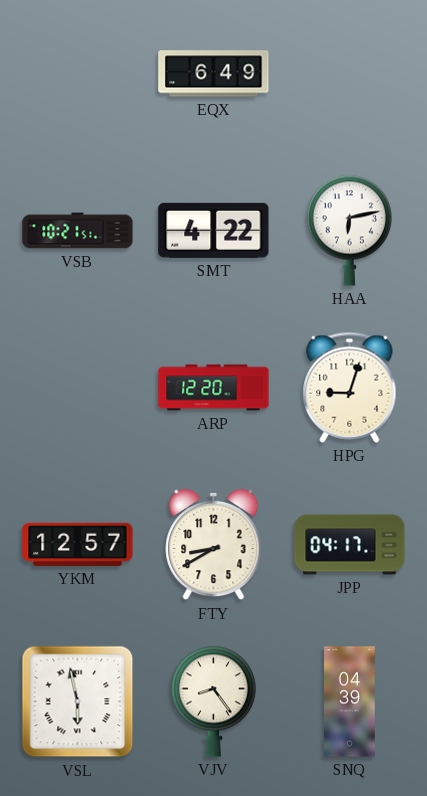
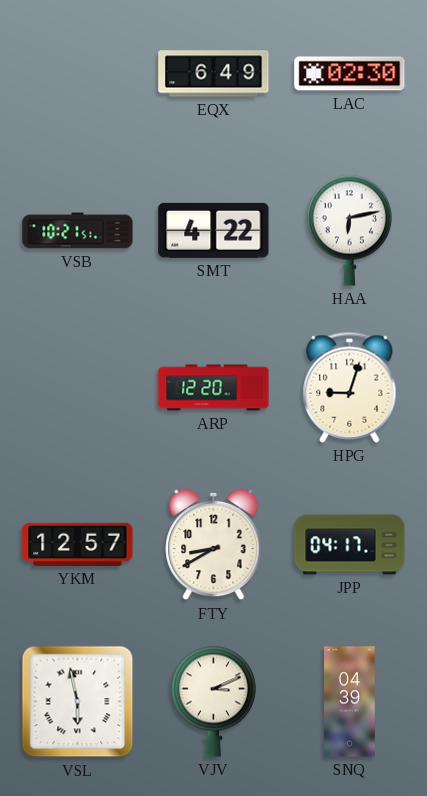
LAC: none -> 02:30 (350, 74)
VJV: 8:24 -> 3:11 (213, 701)
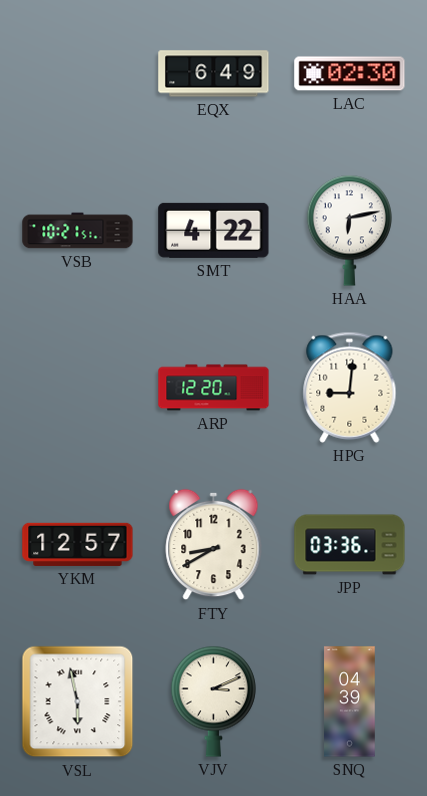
HPG: 9:03 -> 9:01 (350, 387)
JPP: 04:17 -> 03:36 (350, 545)
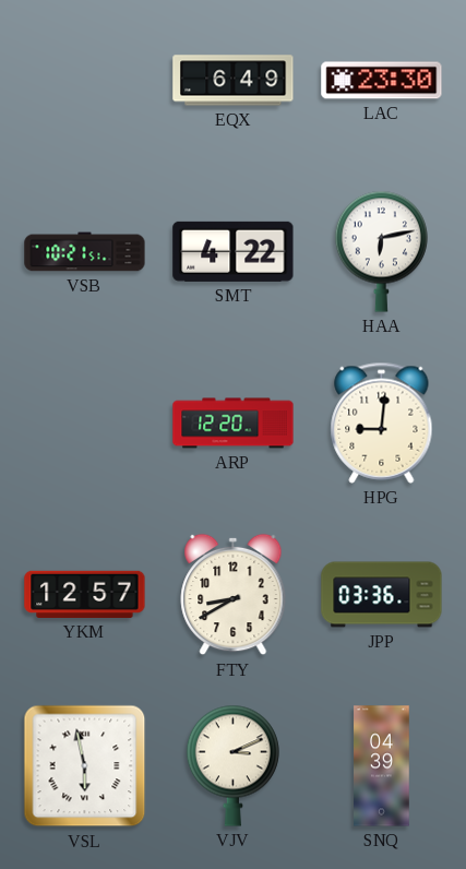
LAC: 02:30 -> 23:30 (382, 81)
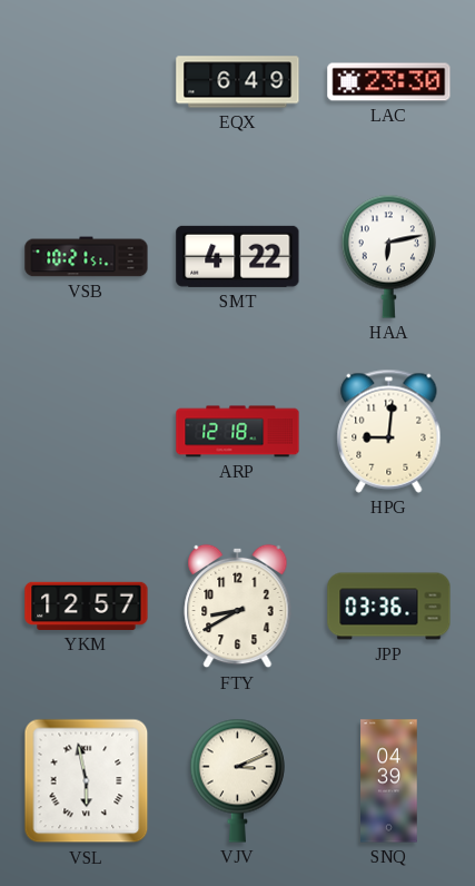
ARP: 12:20 -> 12:18 (238, 432)
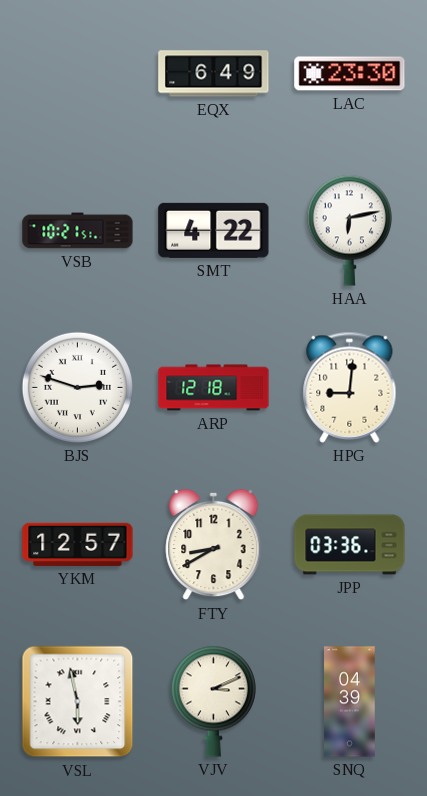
BJS: none -> 2:48 (77, 387)
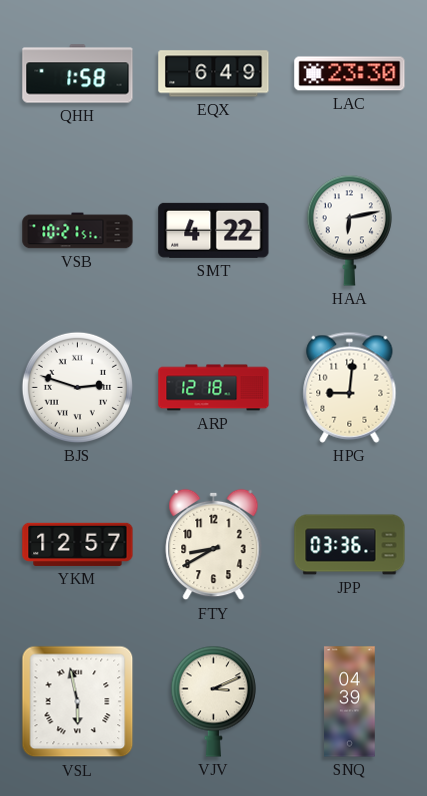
QHH: none -> 1:58 (78, 74)
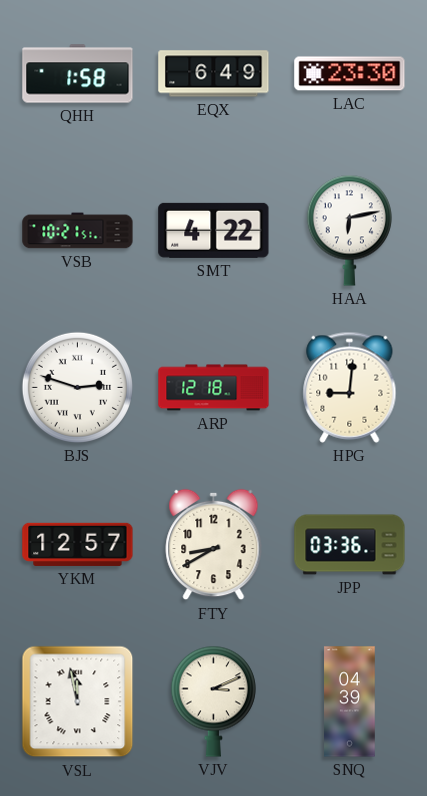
VSL: 5:58 -> 11:58 (78, 702)
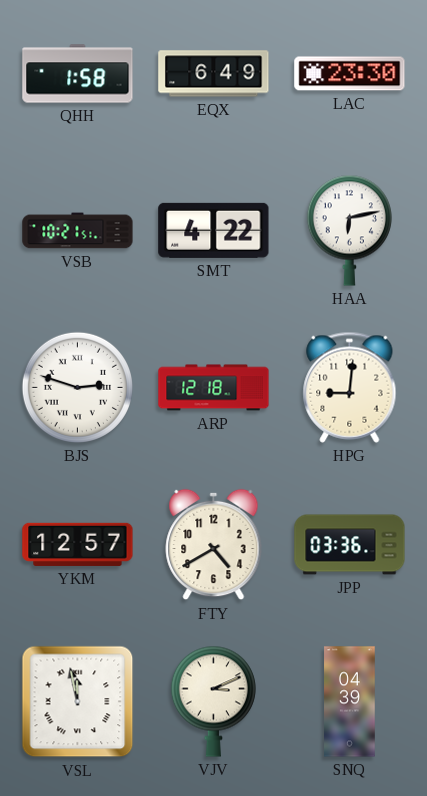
FTY: 8:40 -> 4:40 (214, 545)
